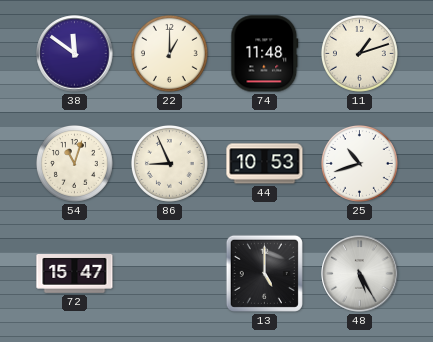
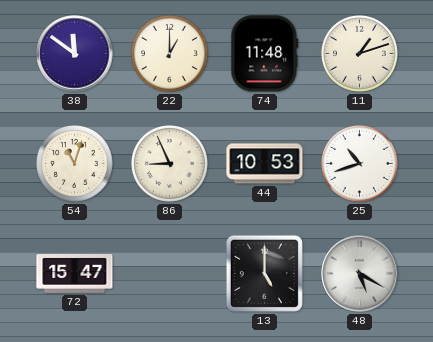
48: 5:25 -> 5:20 (360, 274)
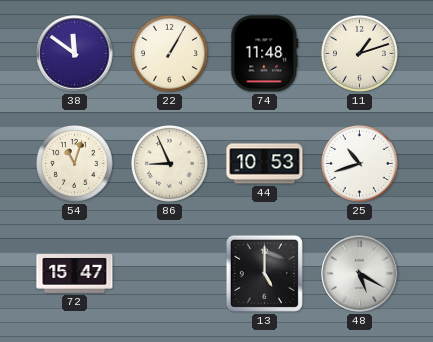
22: 1:00 -> 1:05 (169, 53)
